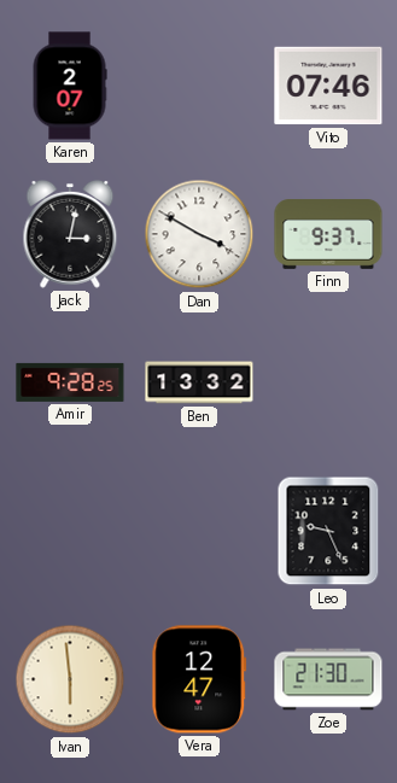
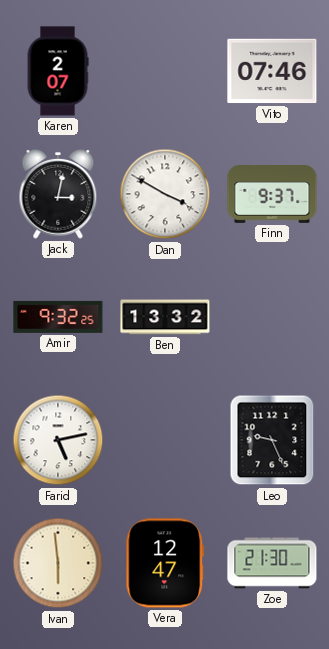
Amir: 9:28 -> 9:32 (58, 317)
Farid: none -> 5:13 (58, 440)
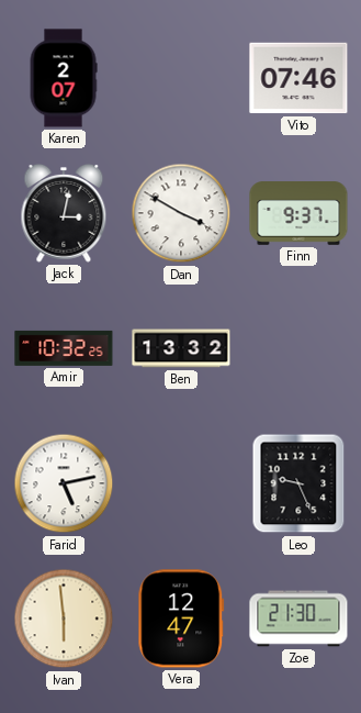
Amir: 9:32 -> 10:32 (64, 348)
